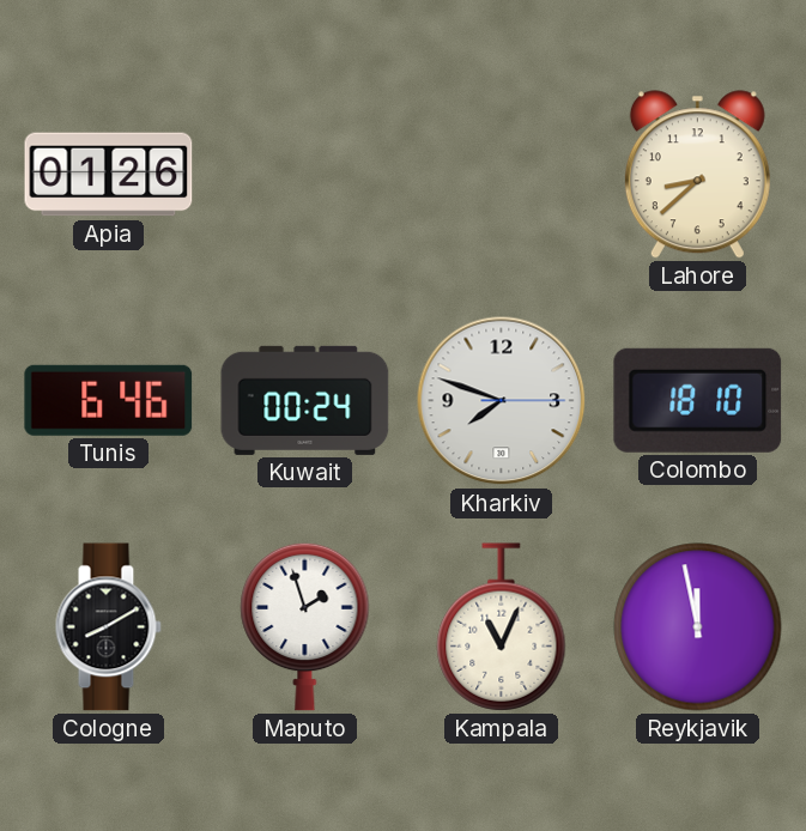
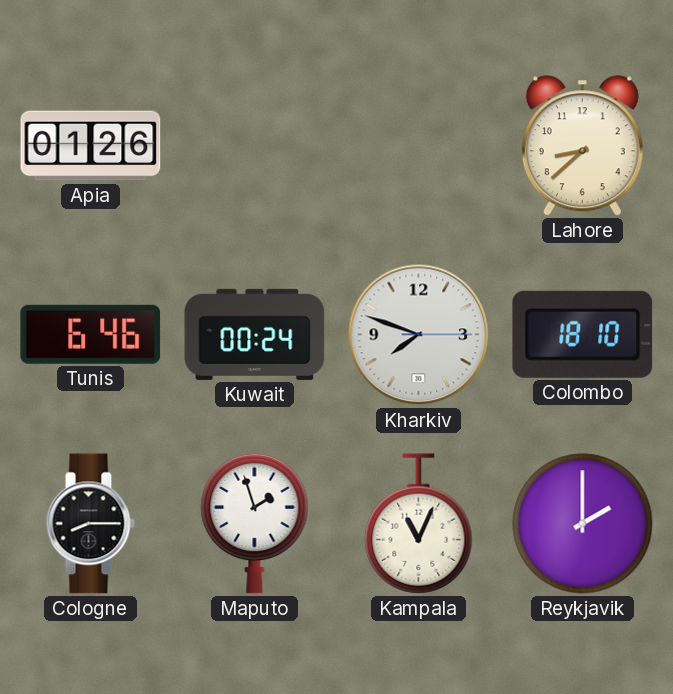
Cologne: 8:10 -> 8:15 (90, 524)
Reykjavik: 11:58 -> 2:00 (583, 524)
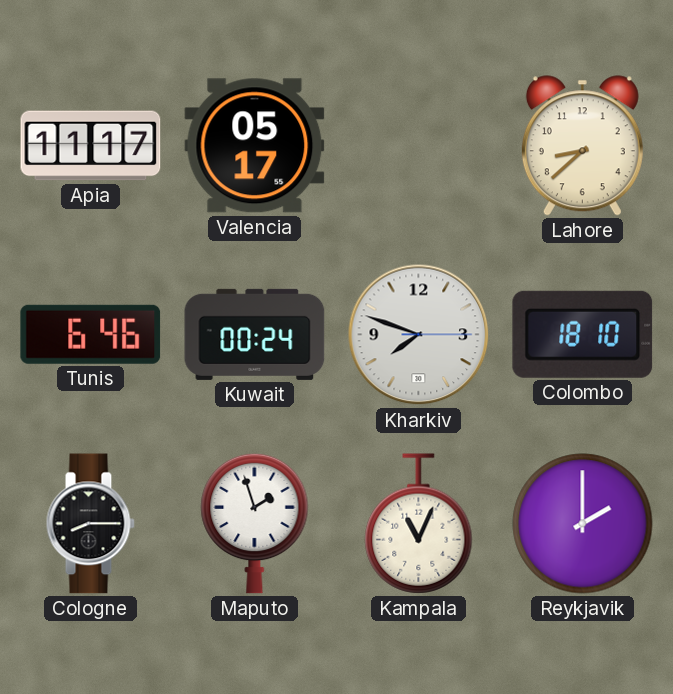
Apia: 01:26 -> 11:17 (91, 146)
Valencia: none -> 05:17 (255, 146)
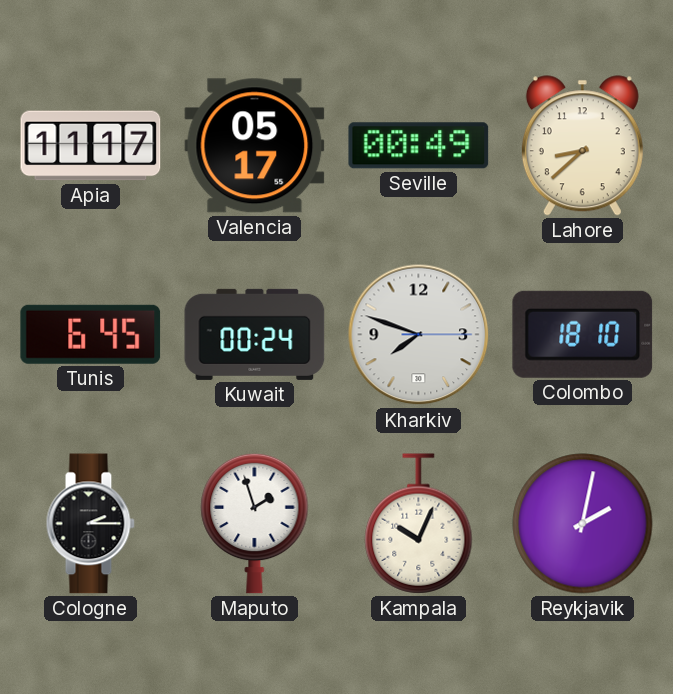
Seville: none -> 00:49 (419, 146)
Tunis: 6:46 -> 6:45 (91, 334)
Cologne: 8:15 -> 2:15 (90, 524)
Kampala: 11:04 -> 10:04 (419, 524)
Reykjavik: 2:00 -> 2:02 (583, 524)
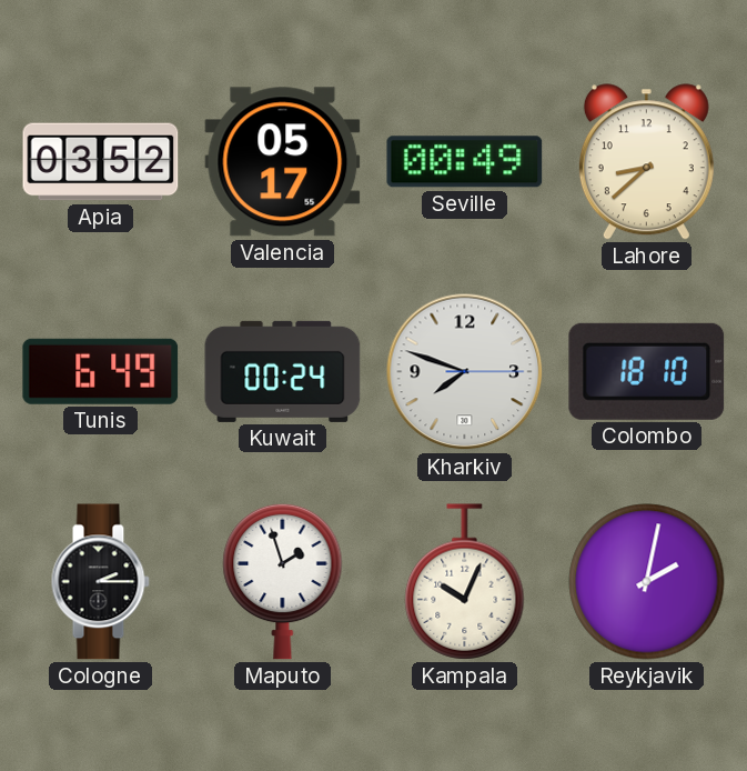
Apia: 11:17 -> 03:52 (101, 162)
Tunis: 6:45 -> 6:49 (101, 371)
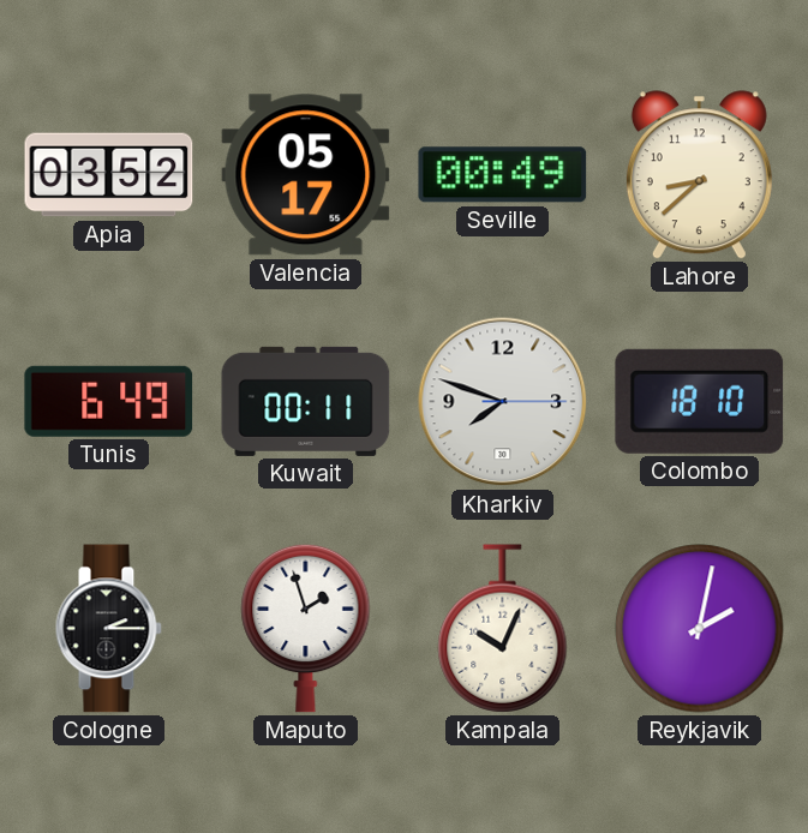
Kuwait: 00:24 -> 00:11 (306, 401)
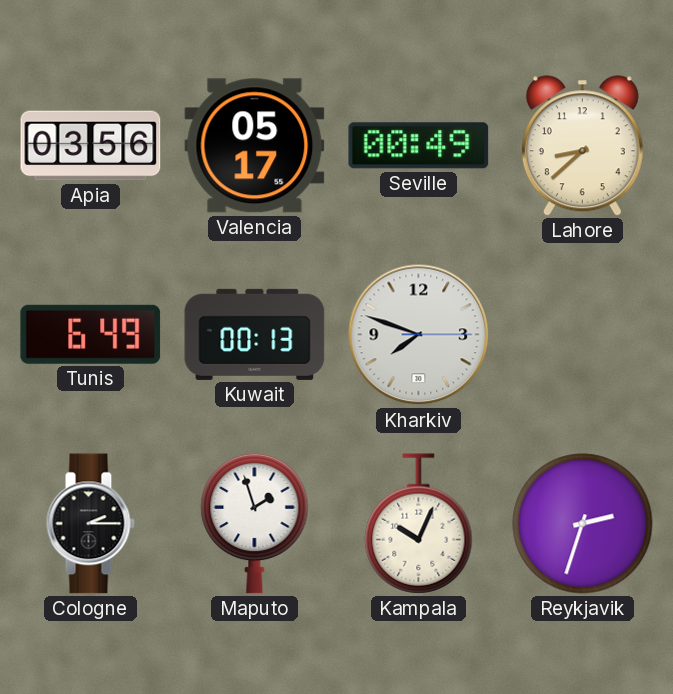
Apia: 03:52 -> 03:56 (91, 146)
Kuwait: 00:11 -> 00:13 (255, 334)
Colombo: 18:10 -> none (700, 401)
Reykjavik: 2:02 -> 2:33 (583, 524)
